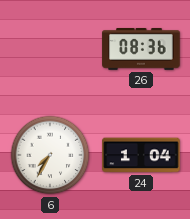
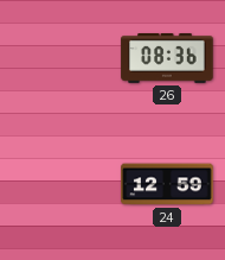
6: 7:35 -> none (50, 155)
24: 1:04 -> 12:59 (167, 184)
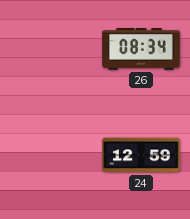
26: 08:36 -> 08:34 (141, 50)
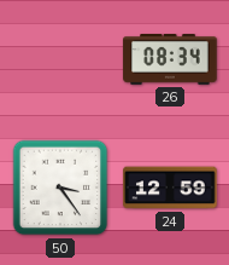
50: none -> 3:24 (60, 188)
